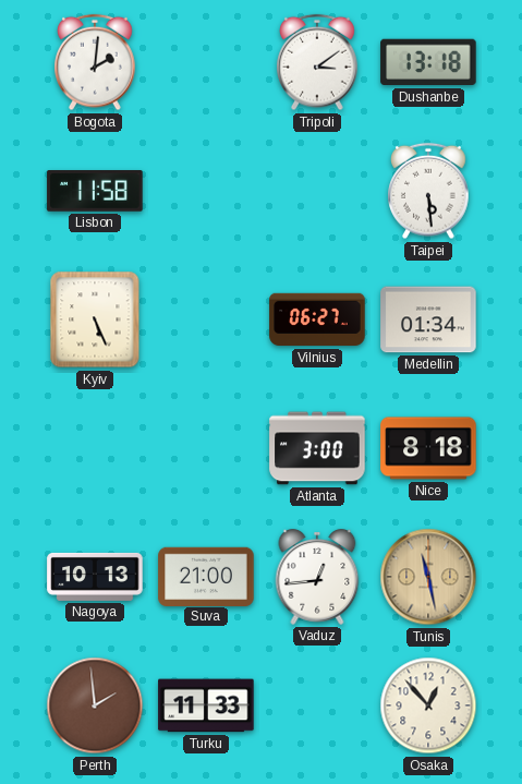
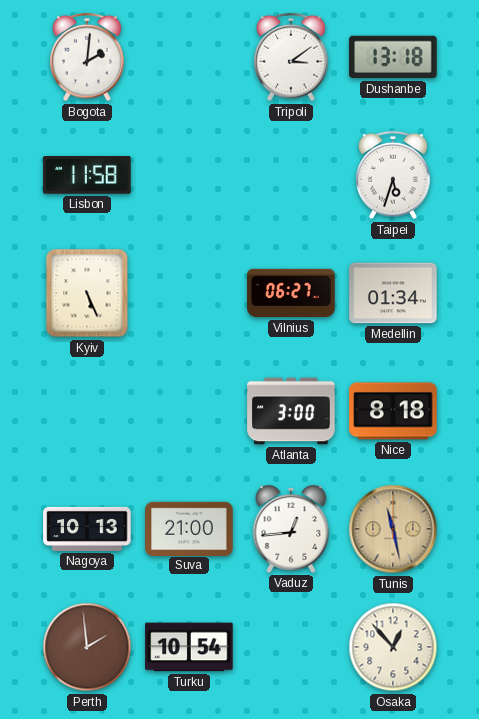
Taipei: 5:29 -> 5:33 (393, 175)
Turku: 11:33 -> 10:54 (189, 647)
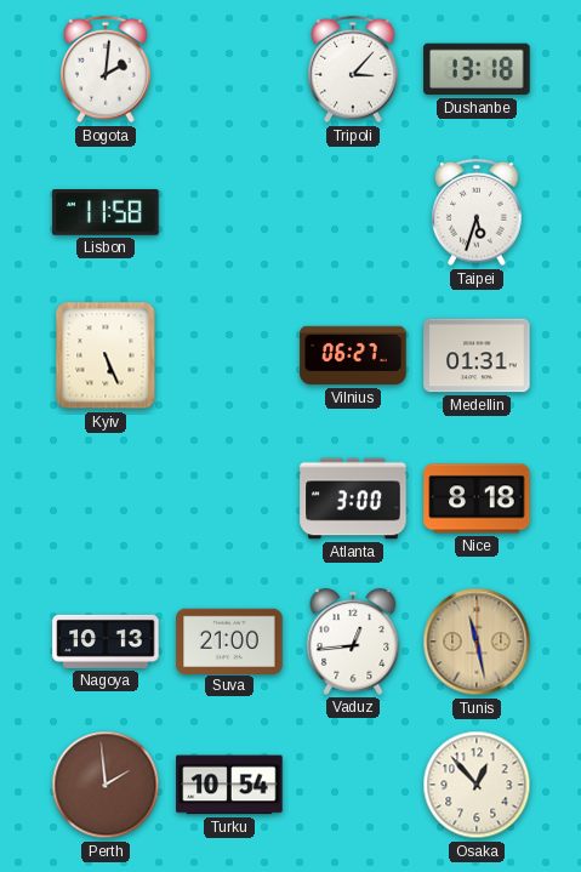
Tripoli: 3:09 -> 3:07 (353, 69)
Medellin: 01:34 -> 01:31 (477, 355)
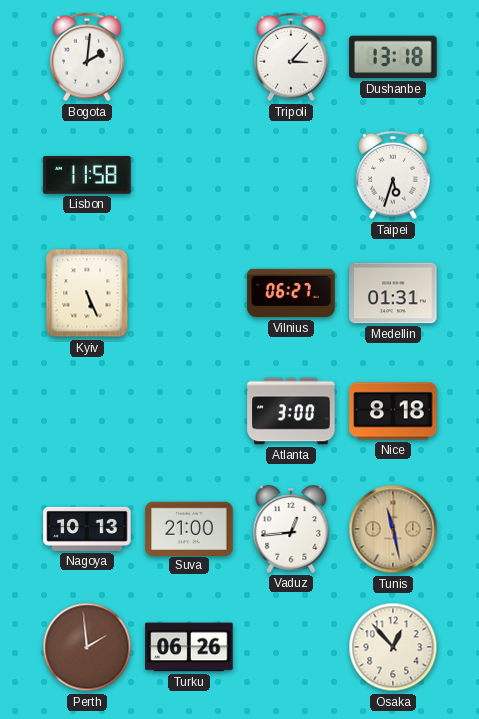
Turku: 10:54 -> 06:26 (189, 647)
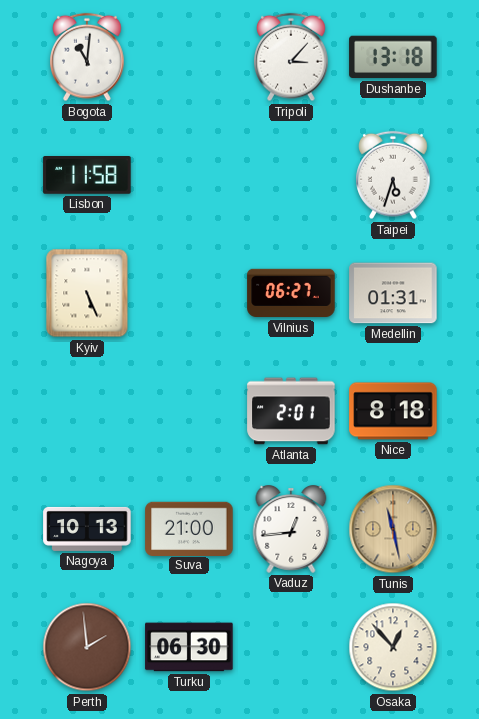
Bogota: 2:01 -> 11:01 (87, 57)
Atlanta: 3:00 -> 2:01 (291, 411)
Turku: 06:26 -> 06:30 (189, 647)
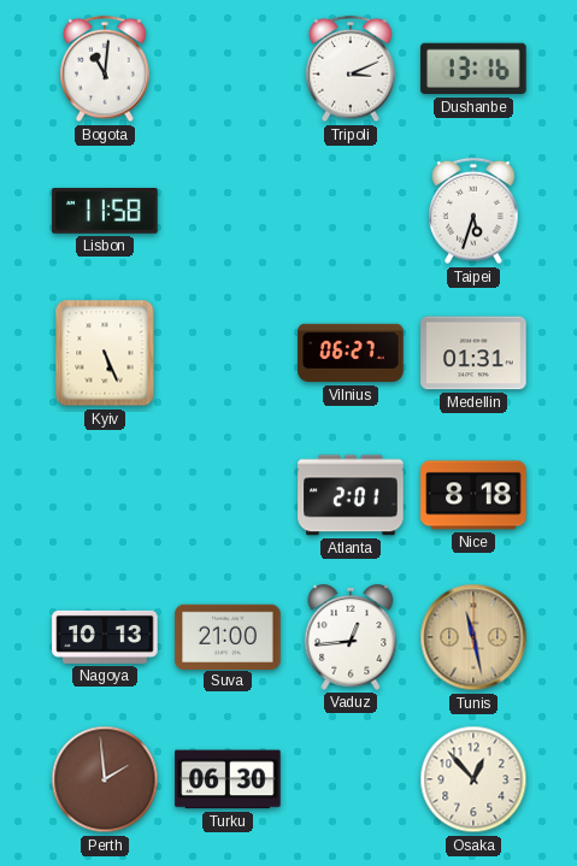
Tripoli: 3:07 -> 3:11 (351, 69)
Dushanbe: 13:18 -> 13:16 (473, 69)
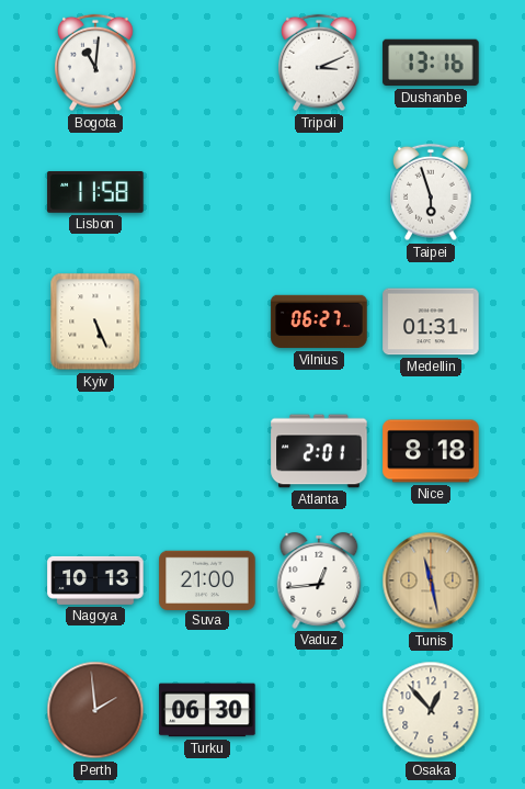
Taipei: 5:33 -> 5:57 (431, 192)
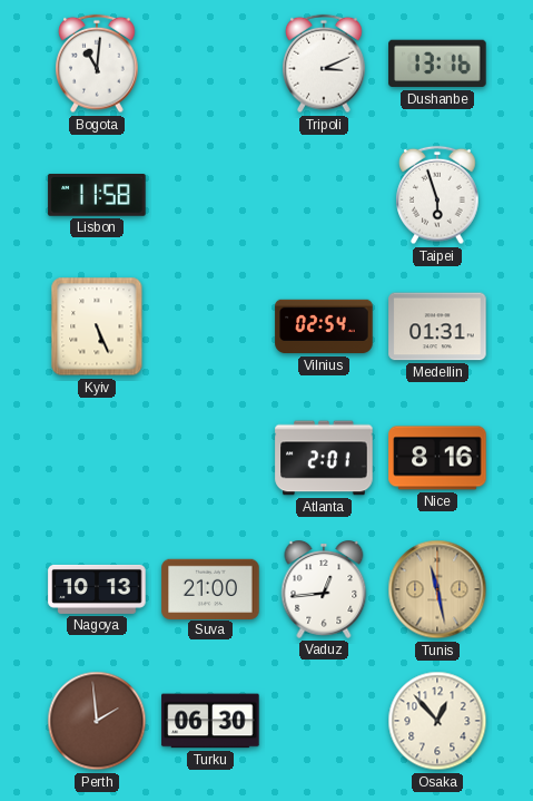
Vilnius: 06:27 -> 02:54 (324, 326)
Nice: 8:18 -> 8:16 (437, 458)
